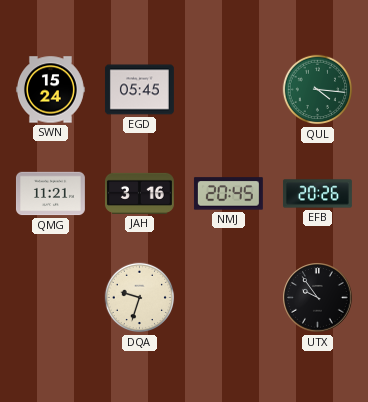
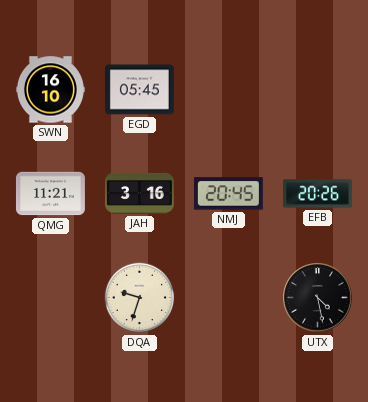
SWN: 15:24 -> 16:10 (50, 90)
QUL: 4:16 -> none (318, 90)
UTX: 9:54 -> 4:28 (318, 298)
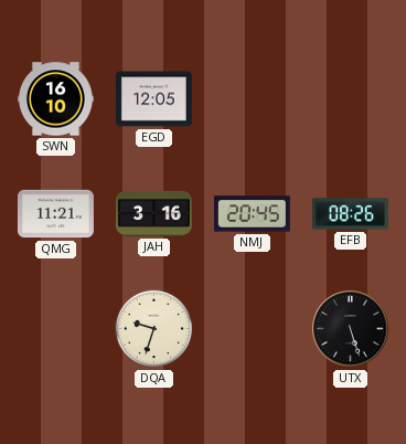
EGD: 05:45 -> 12:05 (153, 99)
EFB: 20:26 -> 08:26 (350, 214)
UTX: 4:28 -> 5:27 (351, 329)
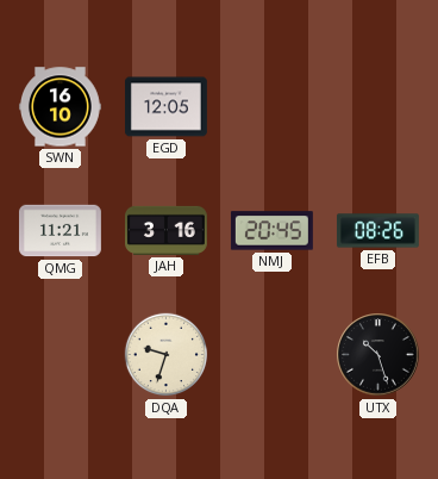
UTX: 5:27 -> 10:27 (378, 355)
